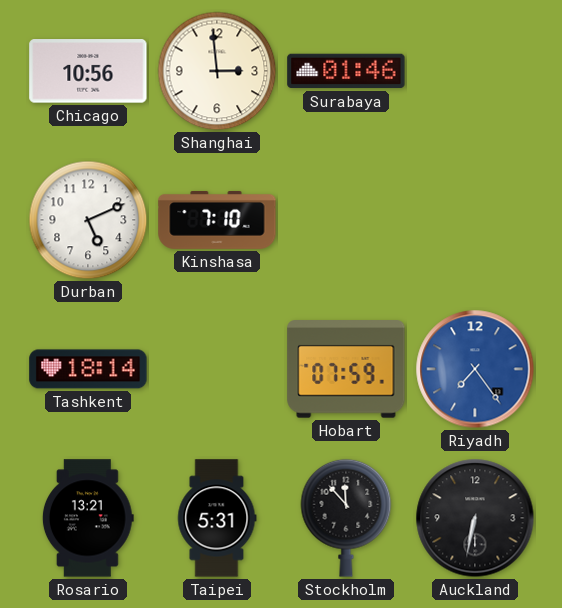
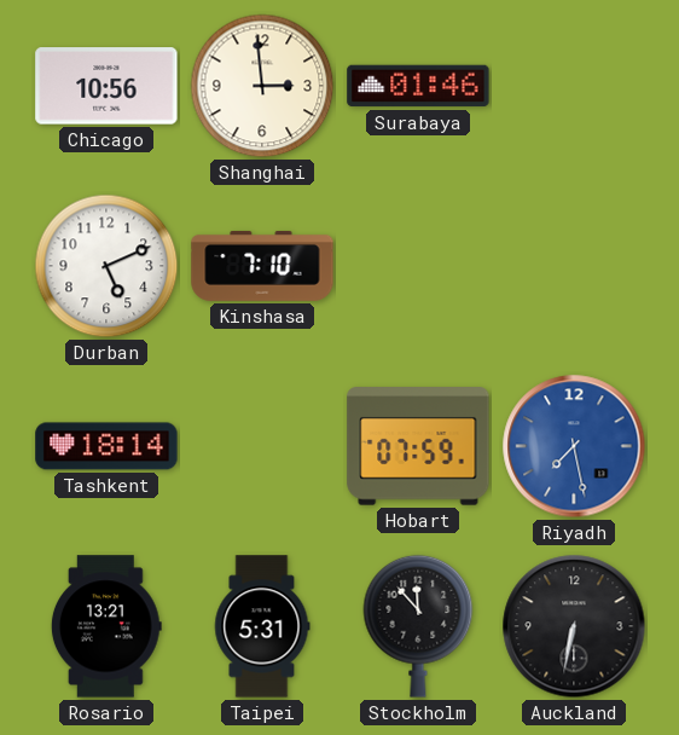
Riyadh: 7:24 -> 7:28 (574, 446)
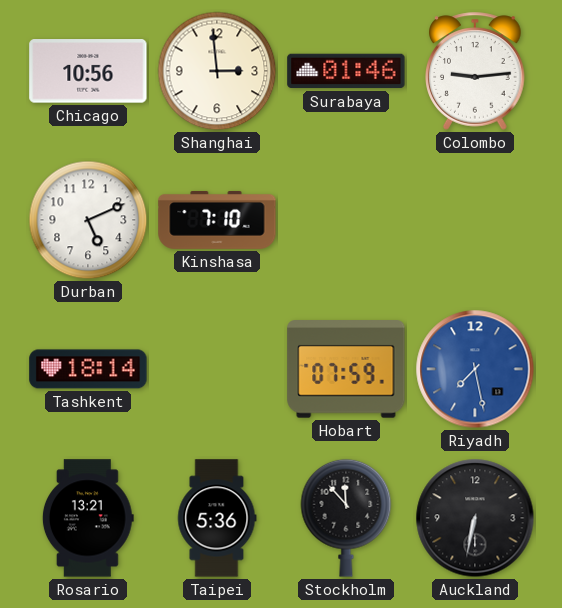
Colombo: none -> 9:14 (475, 71)
Taipei: 5:31 -> 5:36 (217, 518)
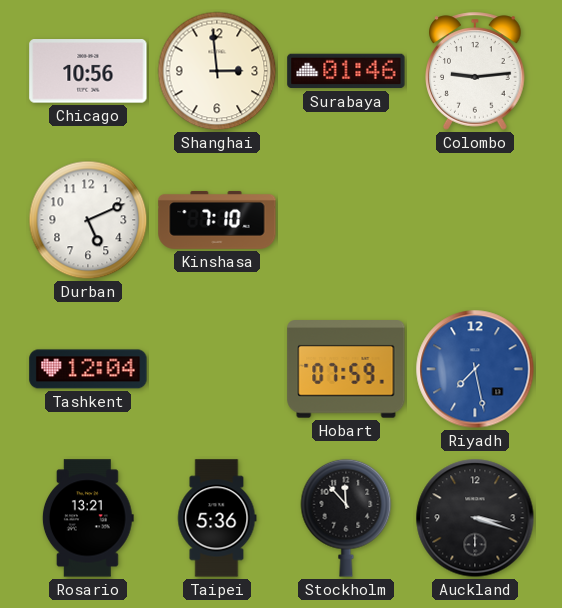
Tashkent: 18:14 -> 12:04 (88, 369)
Auckland: 6:32 -> 3:18 (475, 518)
